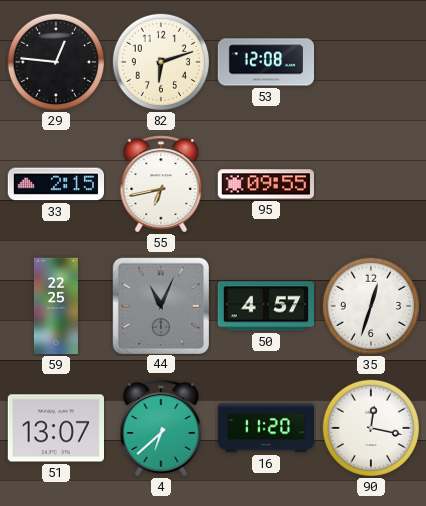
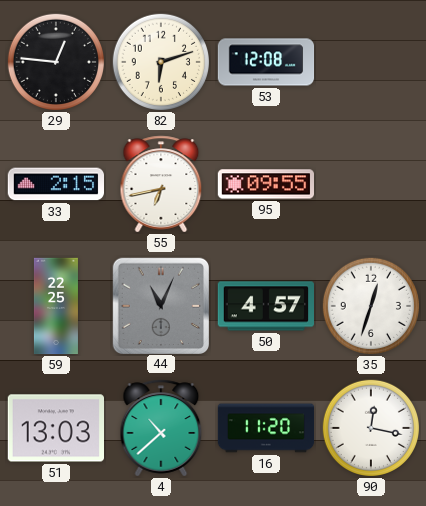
51: 13:07 -> 13:03 (55, 428)
4: 6:38 -> 10:38 (161, 428)
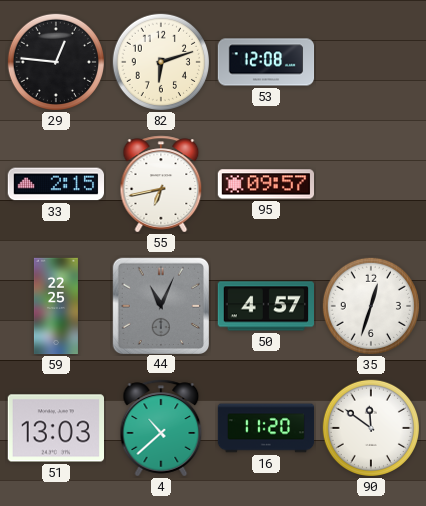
95: 09:55 -> 09:57 (265, 184)
90: 12:17 -> 11:51 (370, 427)
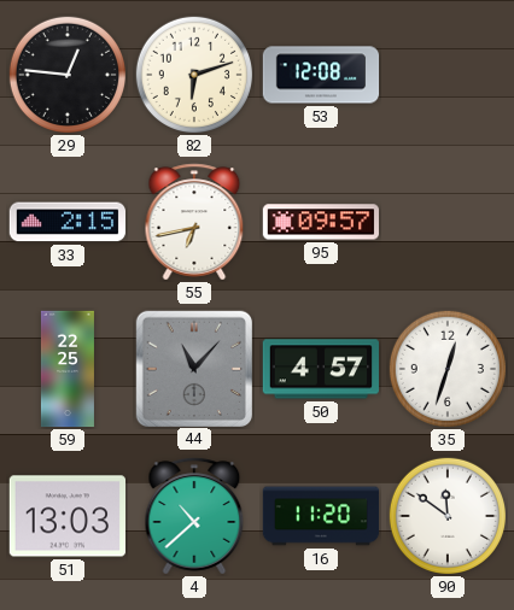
44: 11:04 -> 11:07 (193, 368)
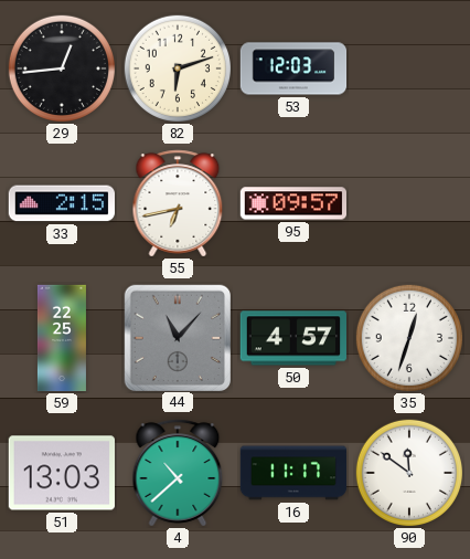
29: 12:46 -> 12:44 (61, 67)
53: 12:08 -> 12:03 (293, 68)
16: 11:20 -> 11:17 (293, 473)
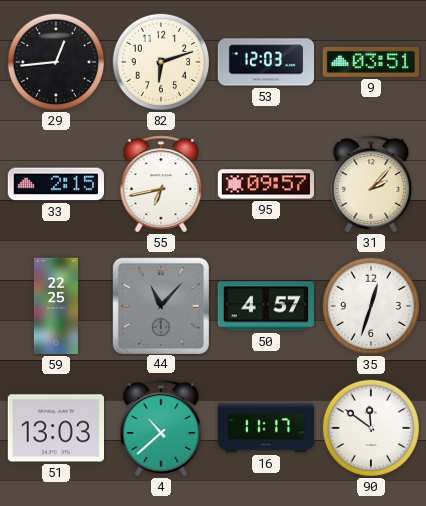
9: none -> 03:51 (370, 62)
31: none -> 2:07 (371, 184)
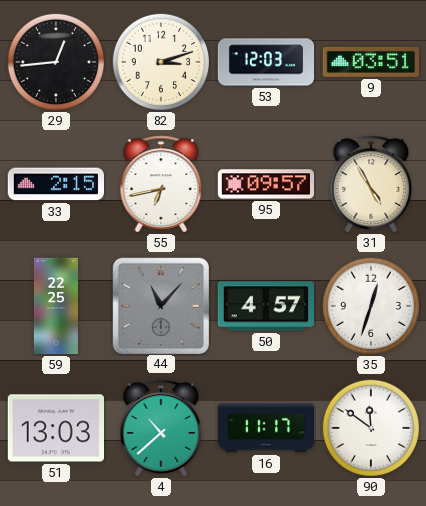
82: 6:12 -> 3:12 (160, 61)
31: 2:07 -> 4:55 (371, 184)
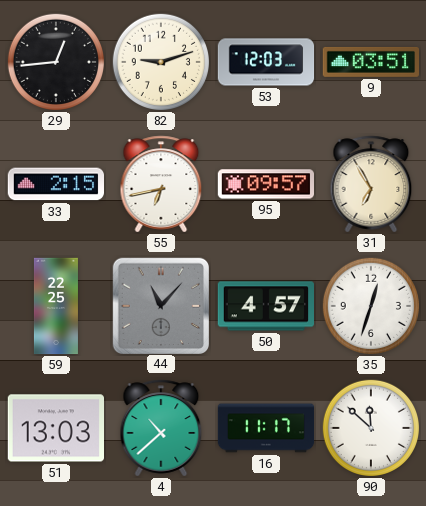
82: 3:12 -> 9:12 (160, 61)
31: 4:55 -> 6:55 (371, 184)
90: 11:51 -> 11:52 (370, 427)
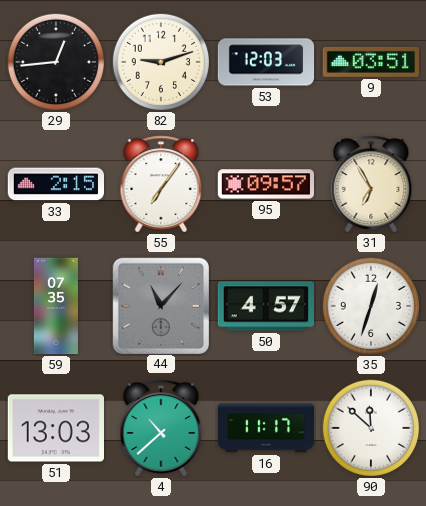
55: 6:43 -> 7:06 (161, 184)
59: 22:25 -> 07:35 (56, 306)
